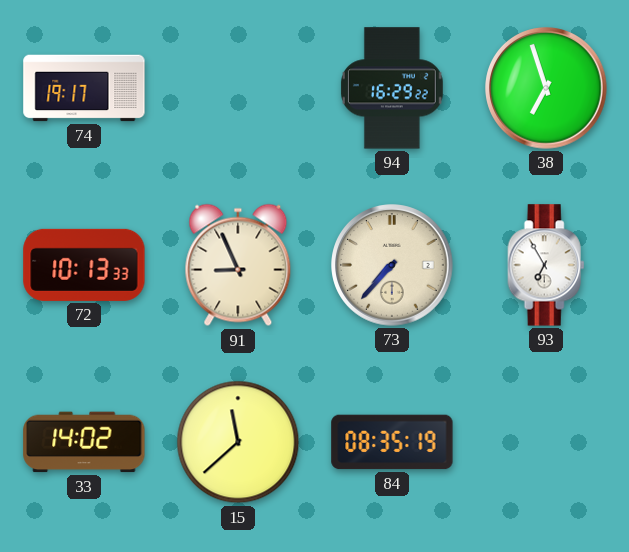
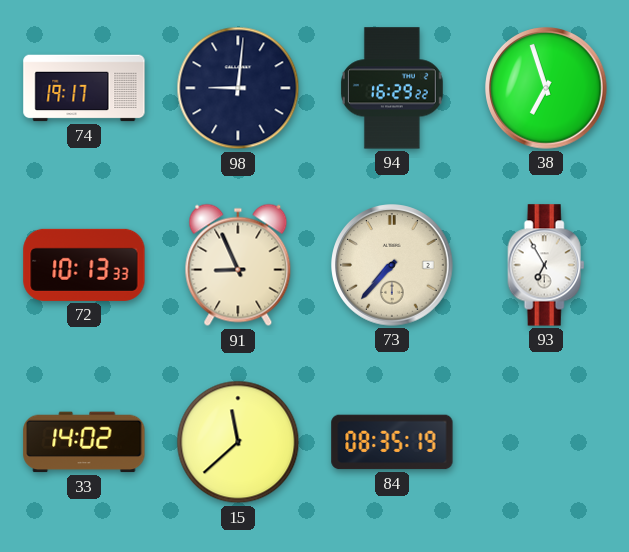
98: none -> 9:01 (238, 88)
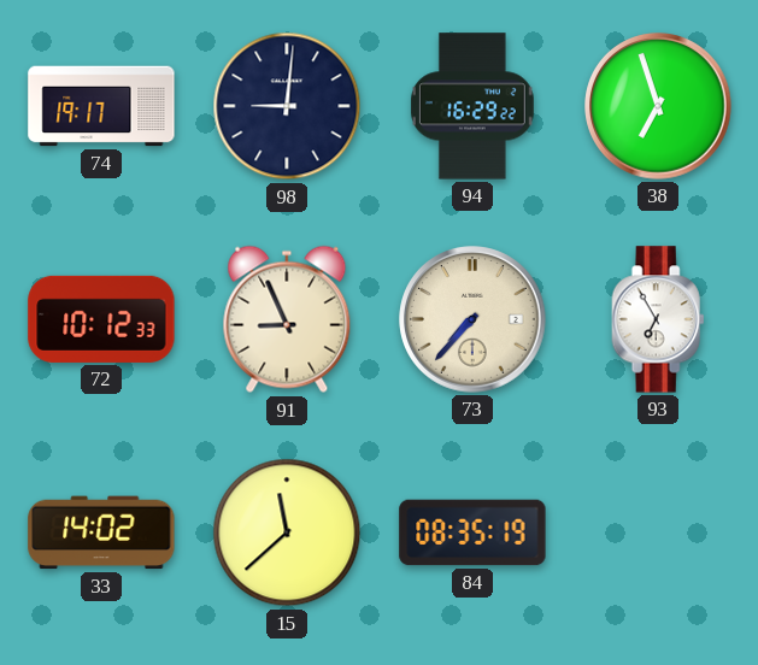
72: 10:13 -> 10:12 (101, 319)
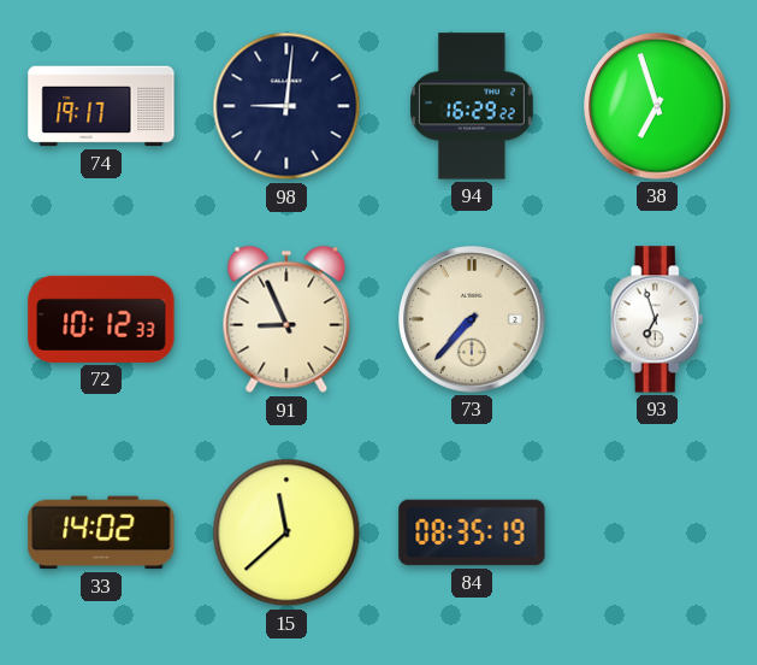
93: 6:55 -> 6:57 (657, 319)
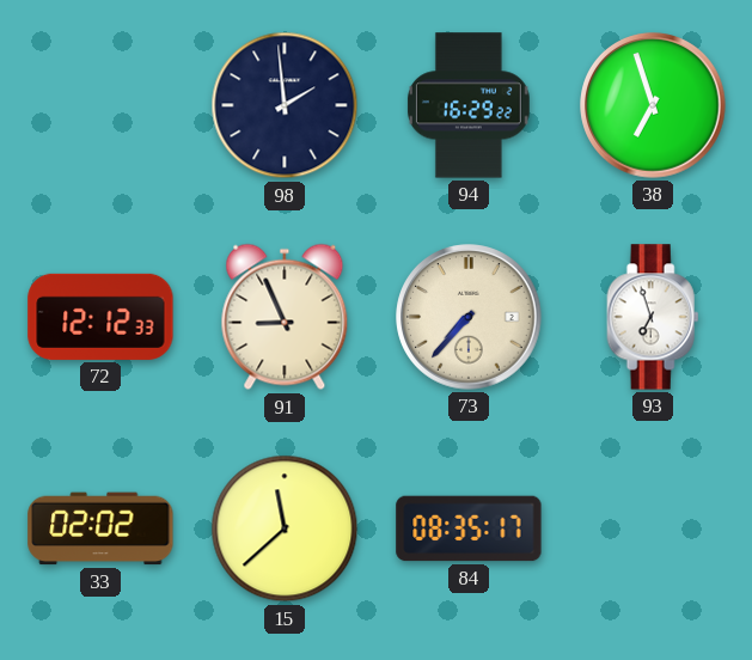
74: 19:17 -> none (101, 106)
98: 9:01 -> 1:59 (285, 105)
72: 10:12 -> 12:12 (100, 317)
33: 14:02 -> 02:02 (100, 528)
84: 08:35:19 -> 08:35:17 (469, 528)
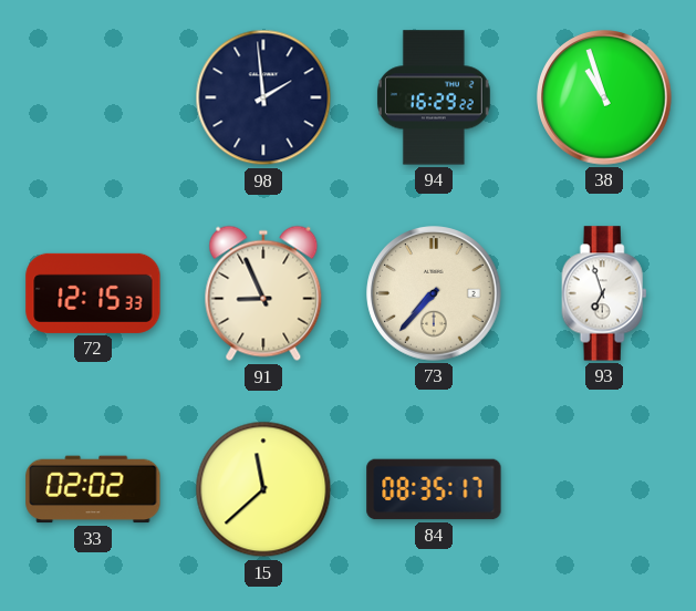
38: 6:57 -> 10:57 (604, 97)
72: 12:12 -> 12:15 (93, 293)
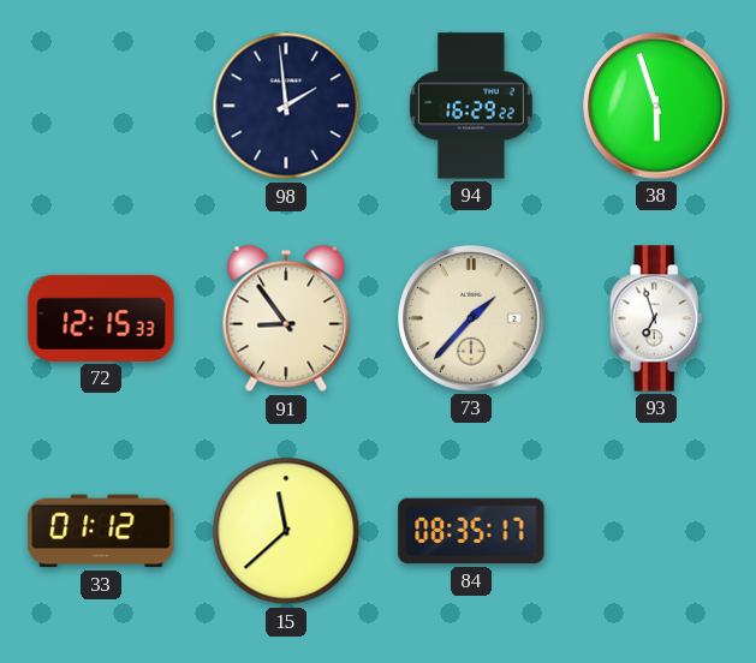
38: 10:57 -> 5:57 (656, 106)
91: 8:56 -> 8:54 (286, 318)
73: 7:37 -> 1:37 (471, 318)
33: 02:02 -> 01:12 (101, 531)
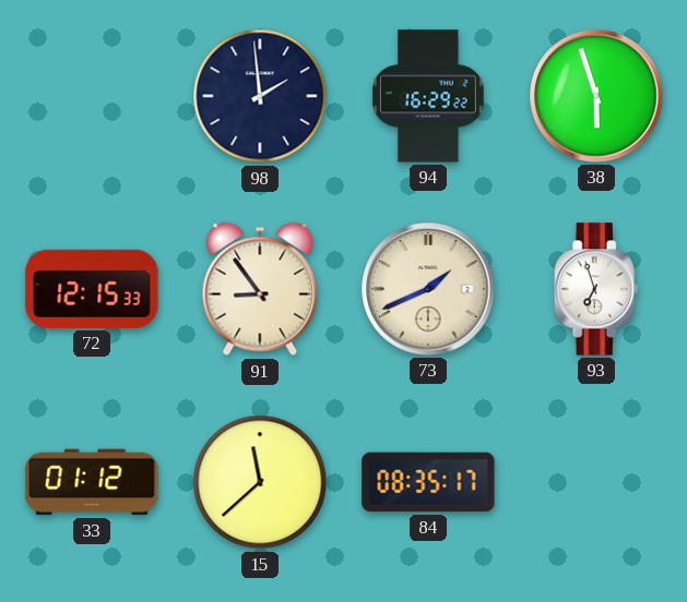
73: 1:37 -> 1:41 (428, 289)
